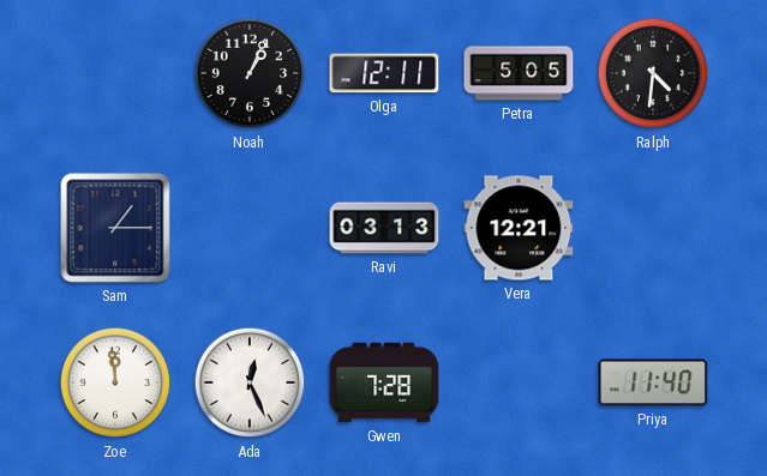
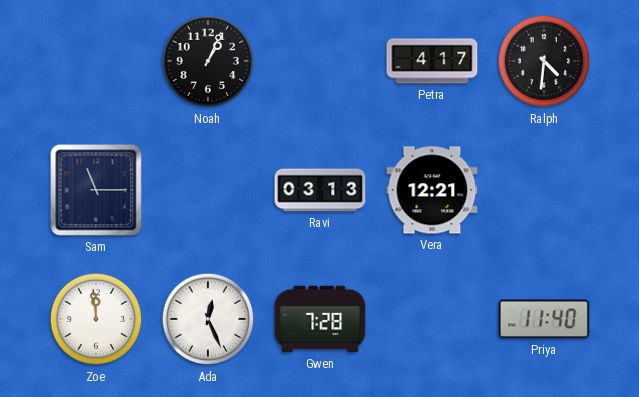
Olga: 12:11 -> none (384, 73)
Petra: 5:05 -> 4:17 (432, 61)
Sam: 1:15 -> 11:15 (96, 190)
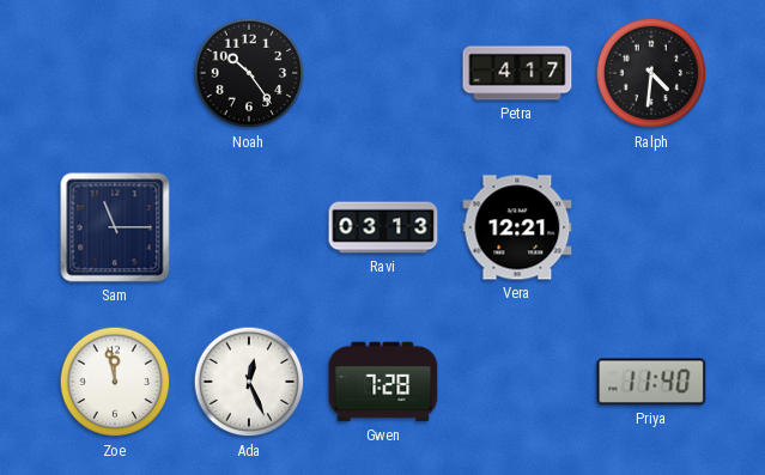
Noah: 1:04 -> 10:24 (249, 73)
Zoe: 11:59 -> 11:58 (115, 382)
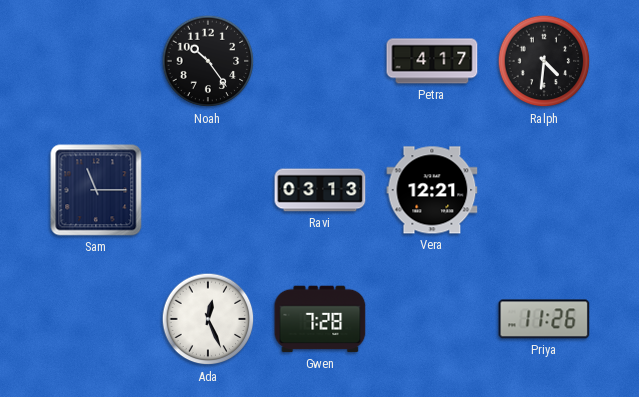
Zoe: 11:58 -> none (115, 382)
Priya: 11:40 -> 11:26 (544, 319)
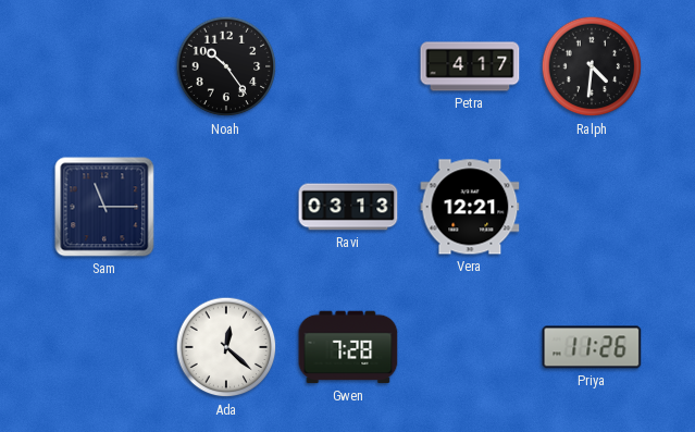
Ada: 12:26 -> 12:22 (226, 347)
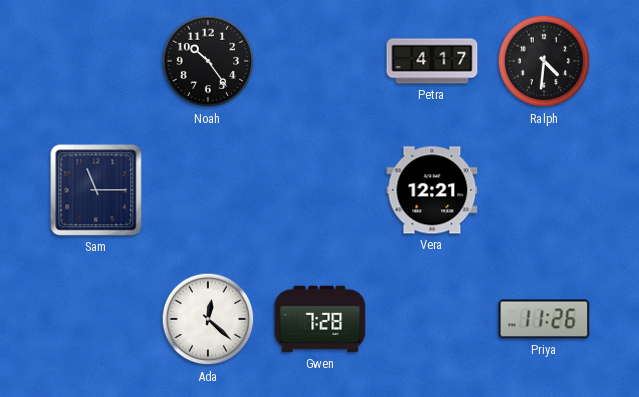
Ravi: 03:13 -> none (348, 207)
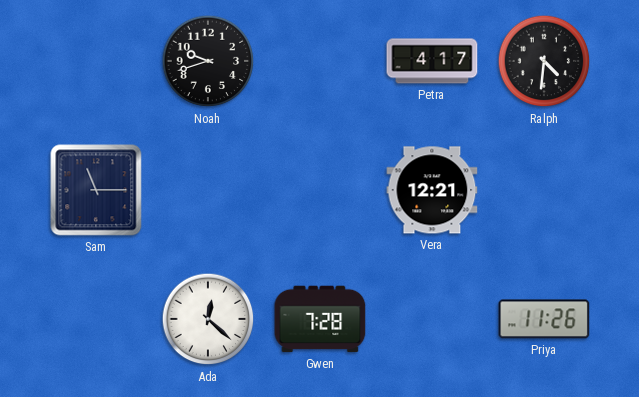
Noah: 10:24 -> 9:42 (208, 61)
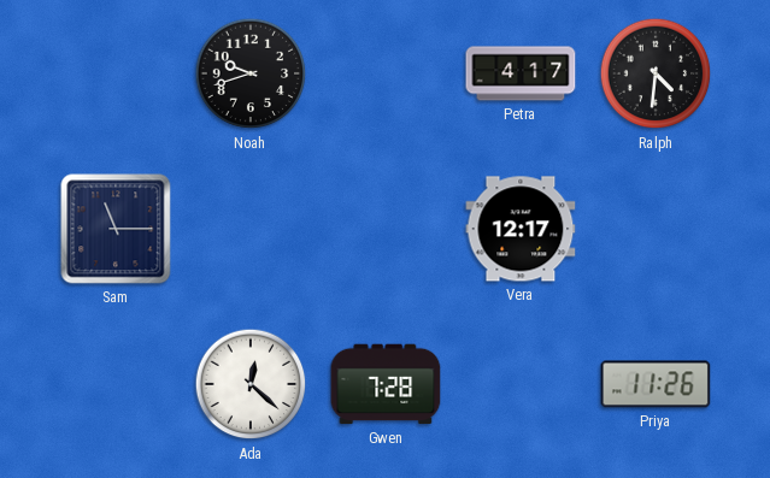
Vera: 12:21 -> 12:17 (521, 229)
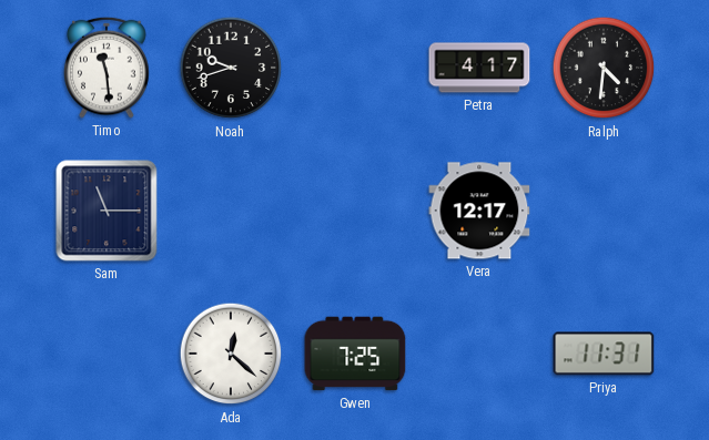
Timo: none -> 11:29 (107, 68)
Gwen: 7:28 -> 7:25 (355, 354)
Priya: 11:26 -> 11:31 (604, 354)
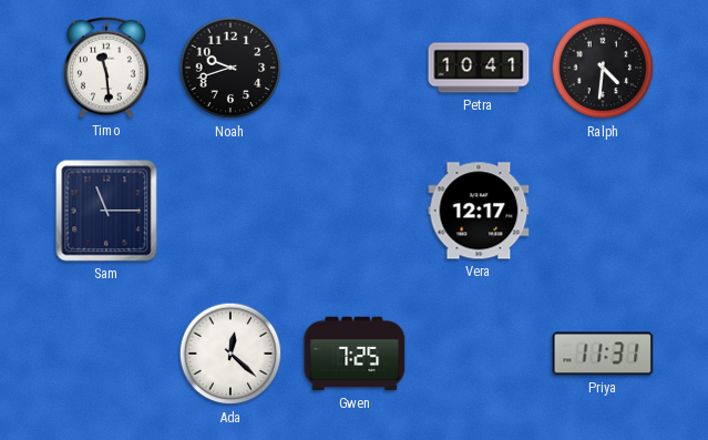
Petra: 4:17 -> 10:41 (479, 68)
